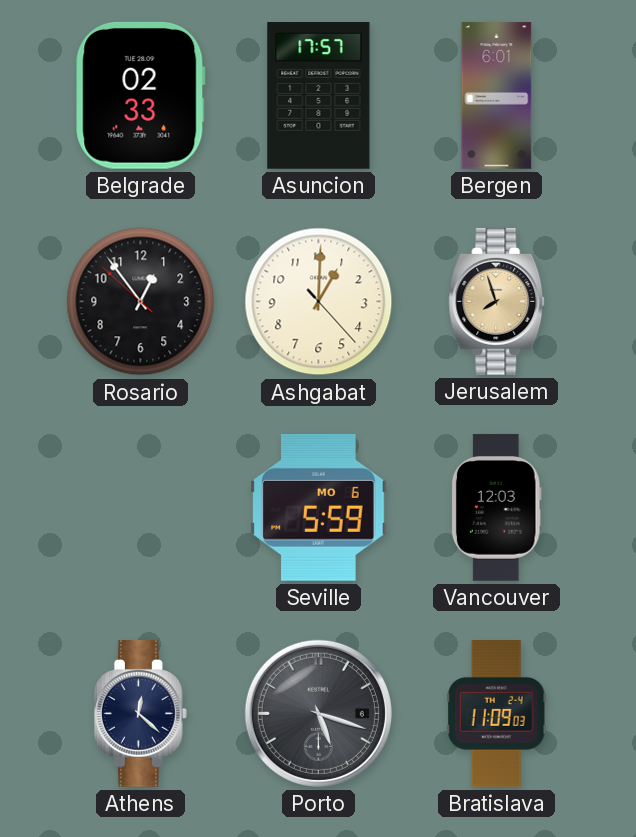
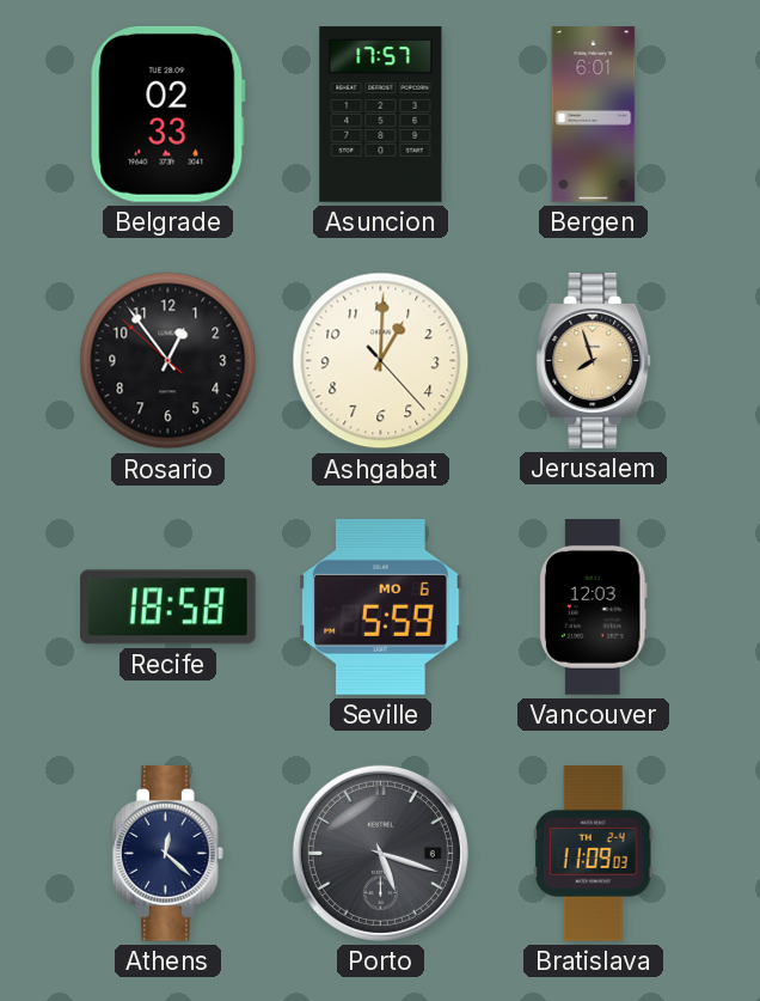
Recife: none -> 18:58 (168, 608)
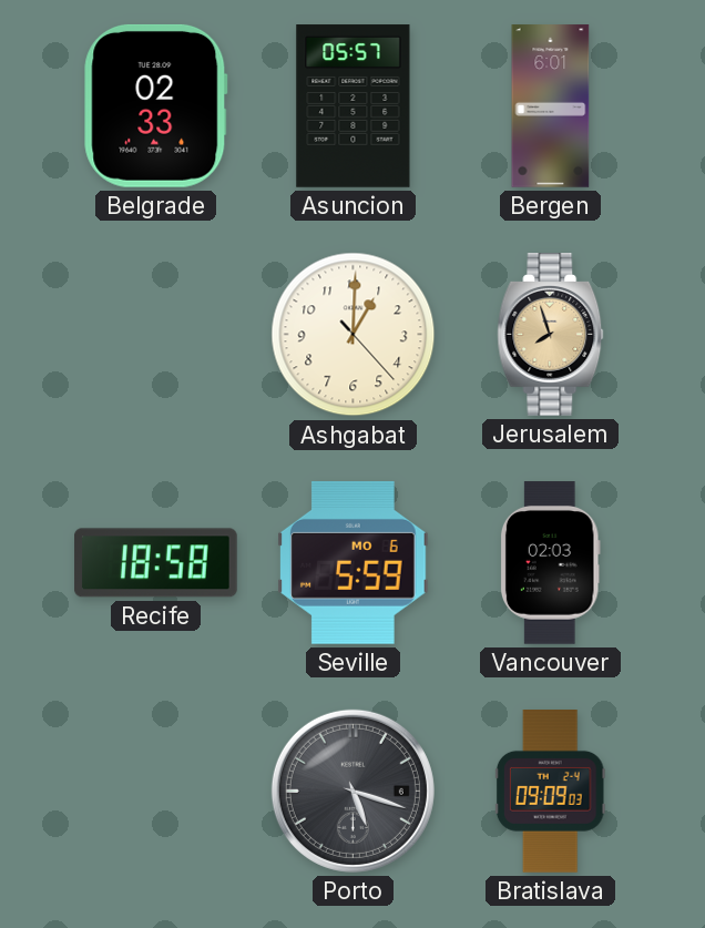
Asuncion: 17:57 -> 05:57 (354, 106)
Rosario: 12:53 -> none (168, 361)
Vancouver: 12:03 -> 02:03 (550, 563)
Athens: 12:22 -> none (167, 854)
Bratislava: 11:09 -> 09:09 (550, 792)
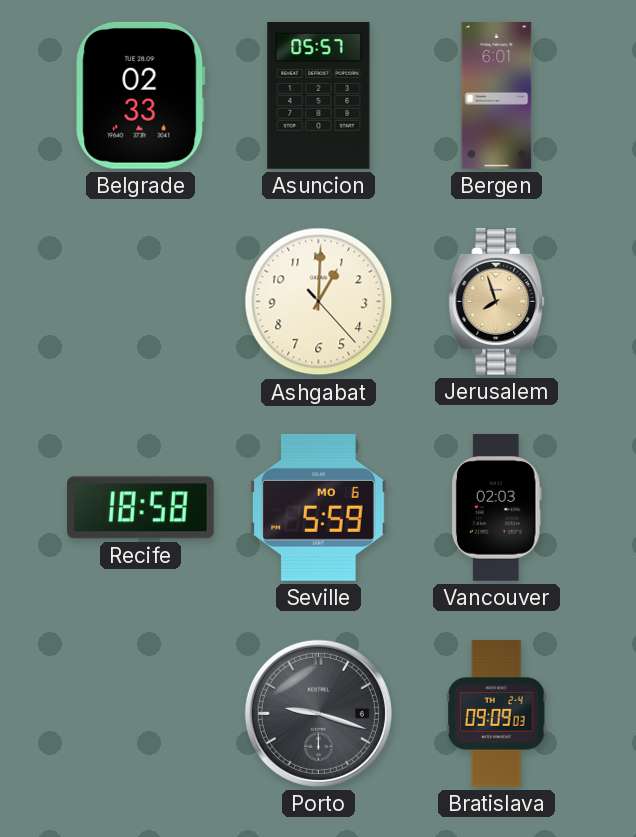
Porto: 5:18 -> 9:18 (318, 713)
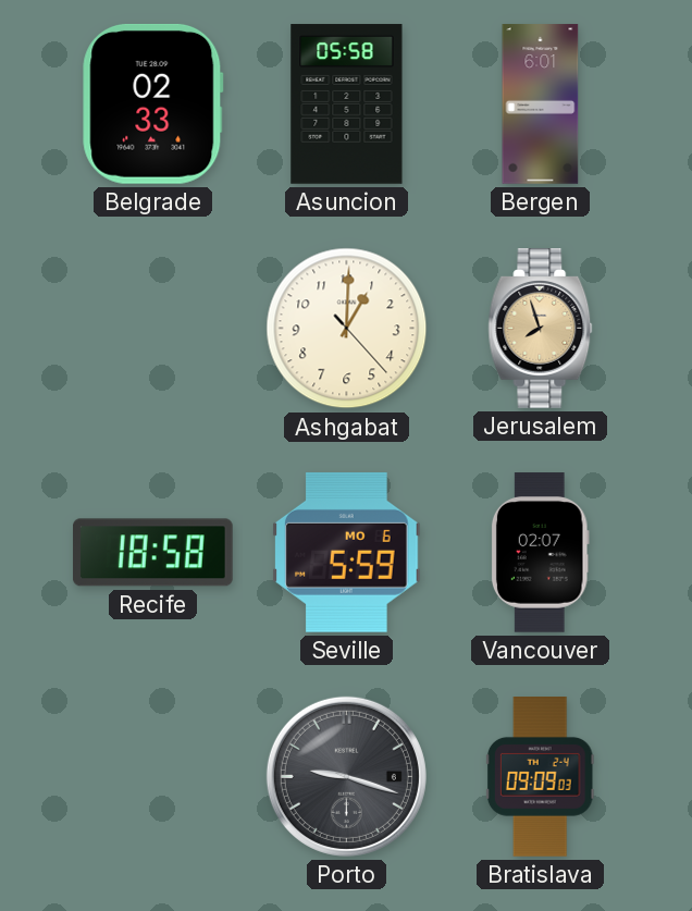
Asuncion: 05:57 -> 05:58 (347, 104)
Vancouver: 02:03 -> 02:07 (540, 553)
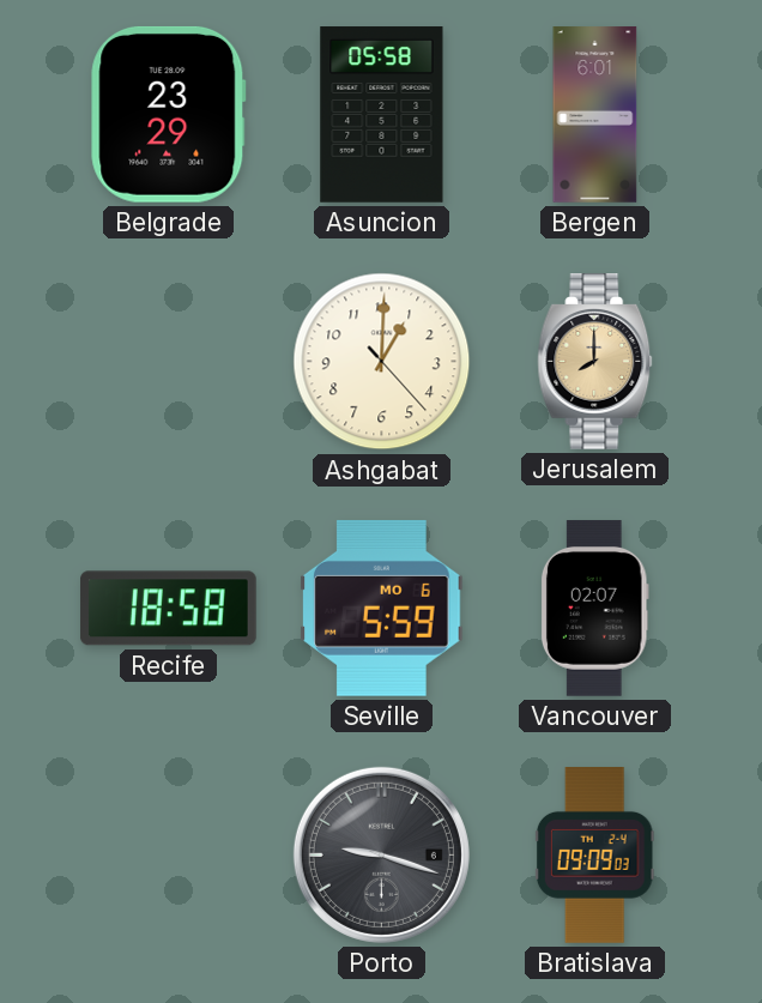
Belgrade: 02:33 -> 23:29 (169, 114)
Jerusalem: 7:57 -> 8:00 (595, 362)
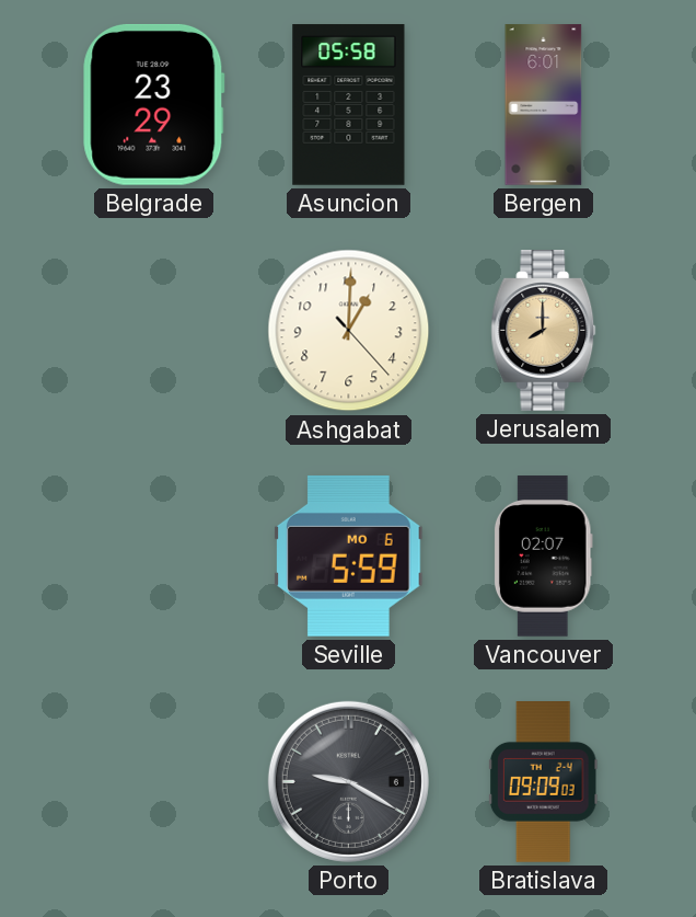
Recife: 18:58 -> none (169, 609)
Porto: 9:18 -> 9:20 (348, 781)
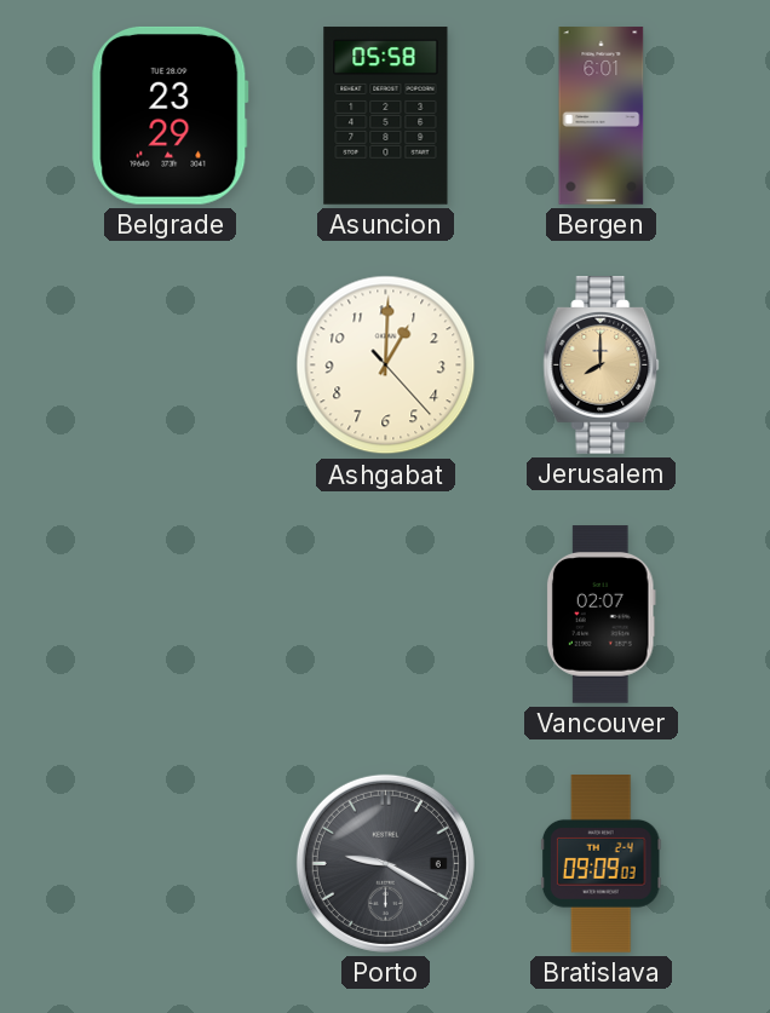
Seville: 5:59 -> none (349, 555)
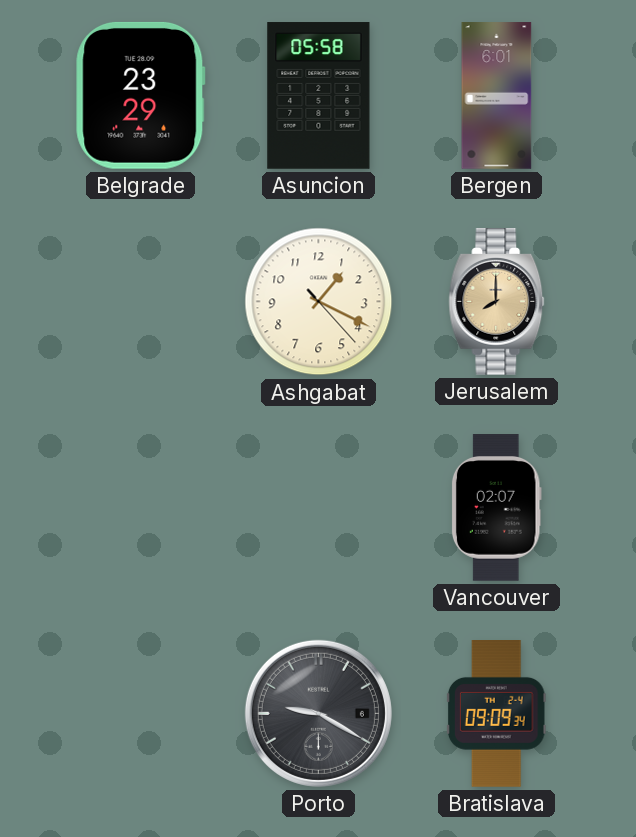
Ashgabat: 1:00 -> 1:19 (319, 302)
Bratislava: 09:09:03 -> 09:09:34 (496, 714)
